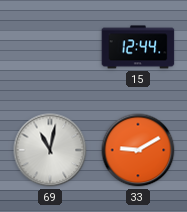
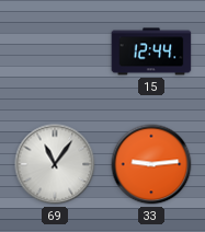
69: 11:02 -> 11:06 (55, 164)
33: 9:10 -> 9:14 (151, 164)
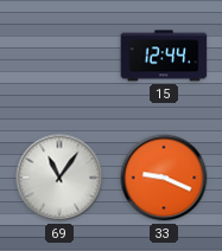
33: 9:14 -> 9:19 (164, 178)
